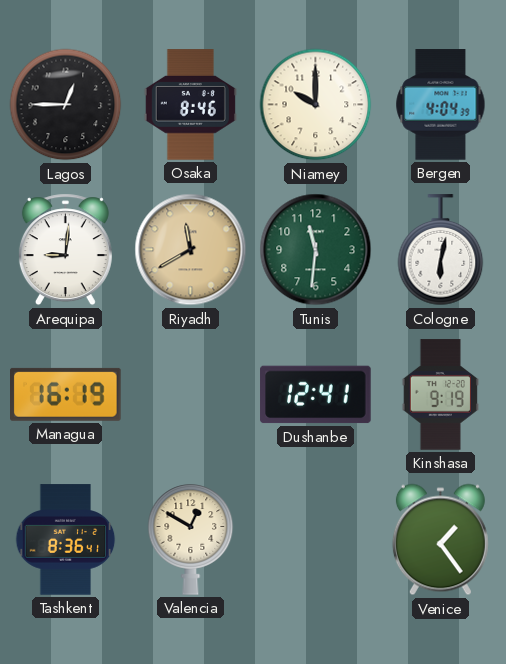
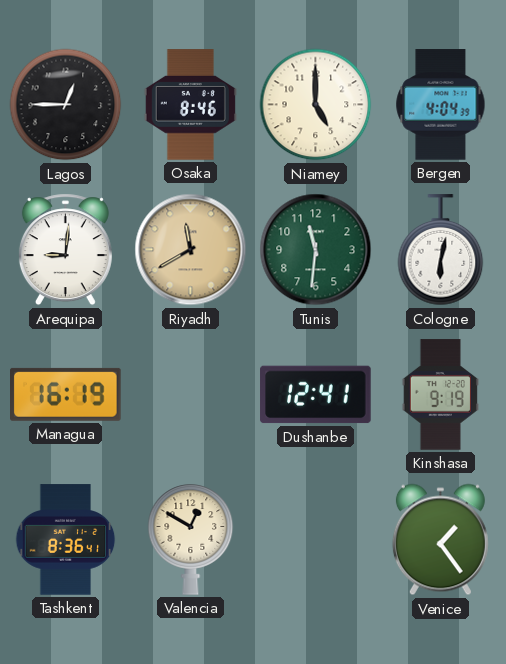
Niamey: 10:00 -> 5:00 (316, 105)
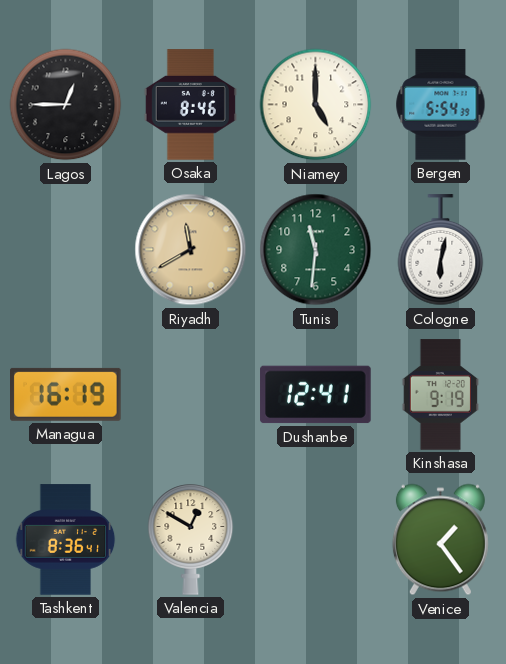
Bergen: 4:04 -> 5:54 (441, 105)
Arequipa: 9:01 -> none (65, 250)
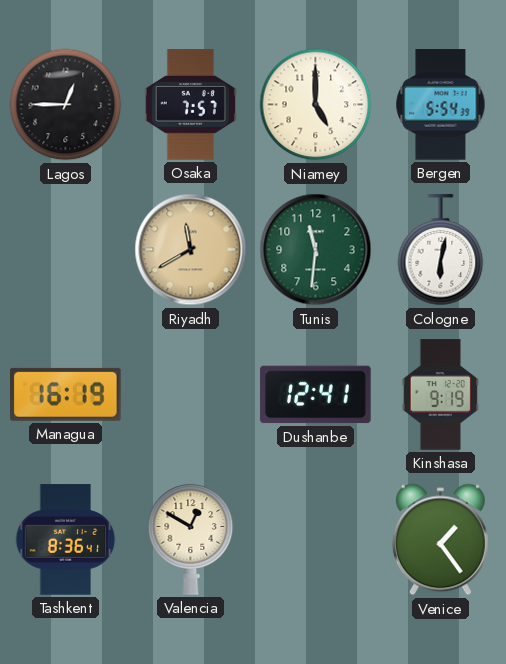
Osaka: 8:46 -> 7:57 (190, 105)
